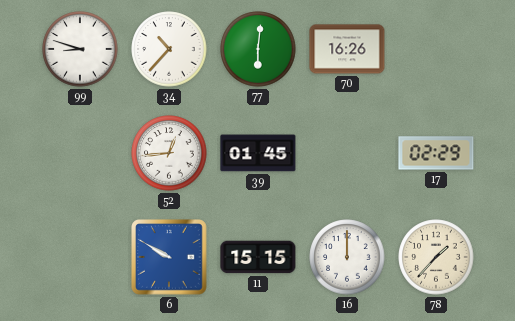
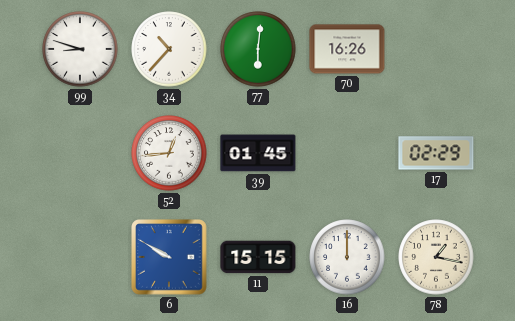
78: 1:37 -> 1:17 (436, 257)
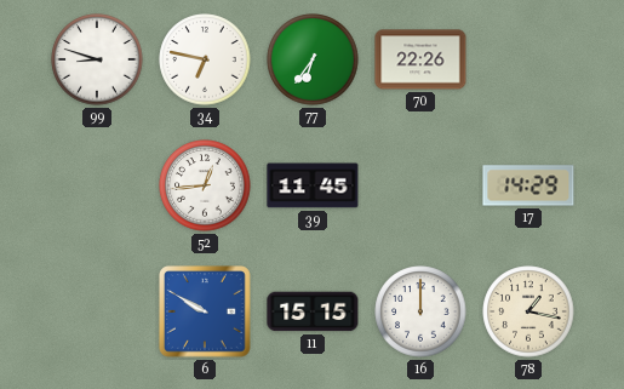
34: 10:37 -> 6:47 (205, 59)
77: 6:01 -> 6:36 (313, 59)
70: 16:26 -> 22:26 (420, 59)
39: 01:45 -> 11:45 (313, 185)
17: 02:29 -> 14:29 (528, 185)
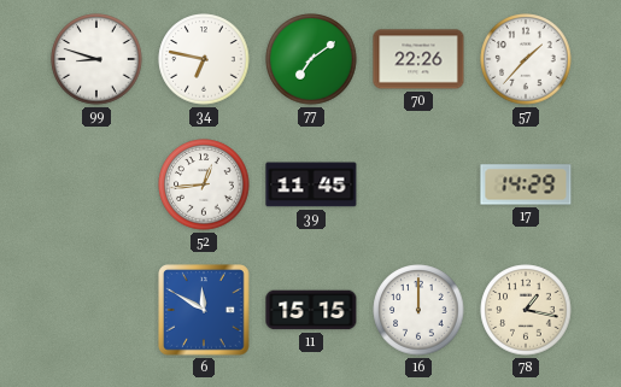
77: 6:36 -> 7:09 (311, 59)
57: none -> 1:37 (526, 59)
6: 9:50 -> 11:50 (204, 310)
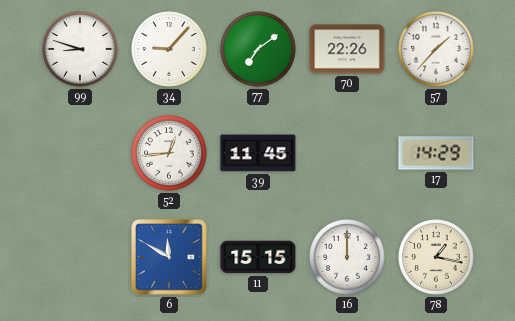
34: 6:47 -> 9:07 (169, 49)
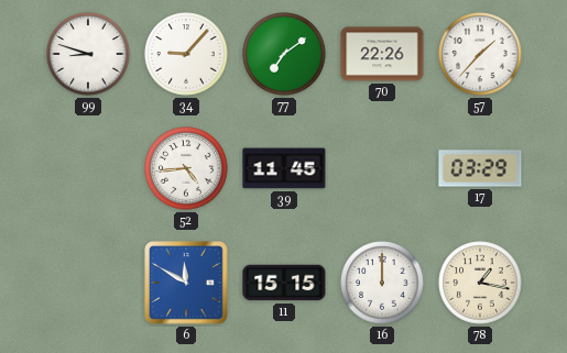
52: 12:44 -> 4:44 (186, 168)
17: 14:29 -> 03:29 (480, 168)
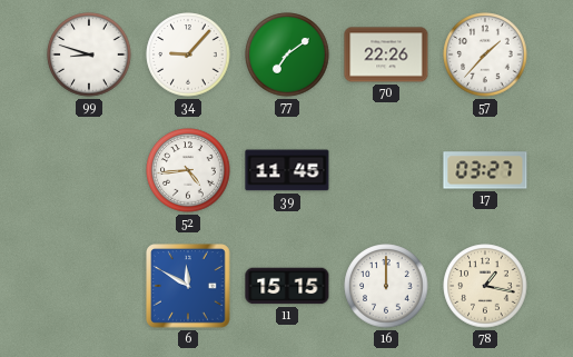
17: 03:29 -> 03:27 (485, 170)
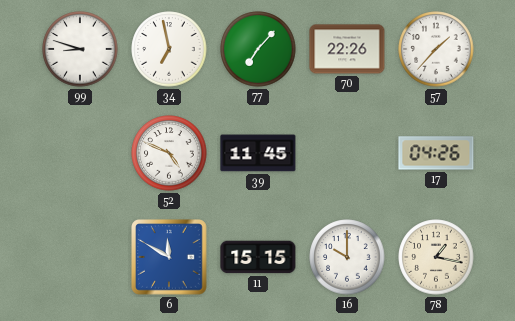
34: 9:07 -> 6:58 (169, 49)
77: 7:09 -> 7:07 (258, 49)
52: 4:44 -> 4:49 (169, 153)
17: 03:27 -> 04:26 (436, 153)
16: 12:00 -> 10:00 (347, 257)
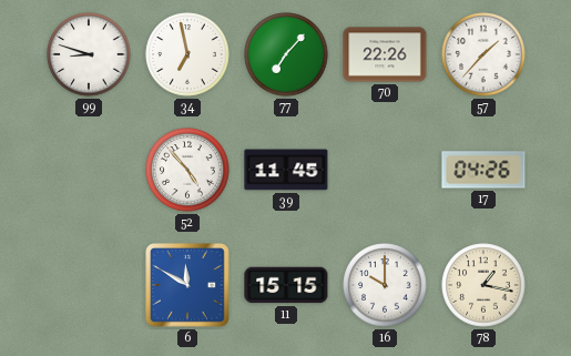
52: 4:49 -> 4:53 (187, 170)
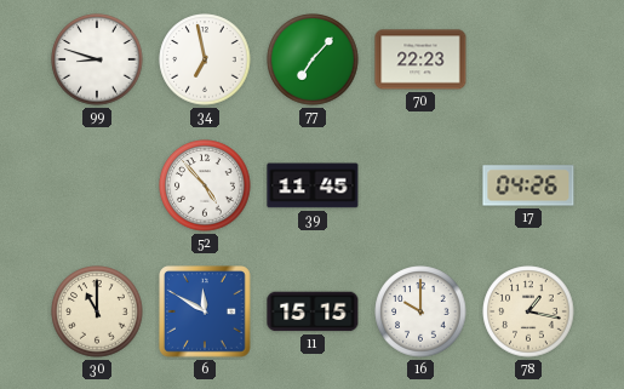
70: 22:26 -> 22:23 (420, 59)
57: 1:37 -> none (483, 54)
30: none -> 11:00 (97, 311)
